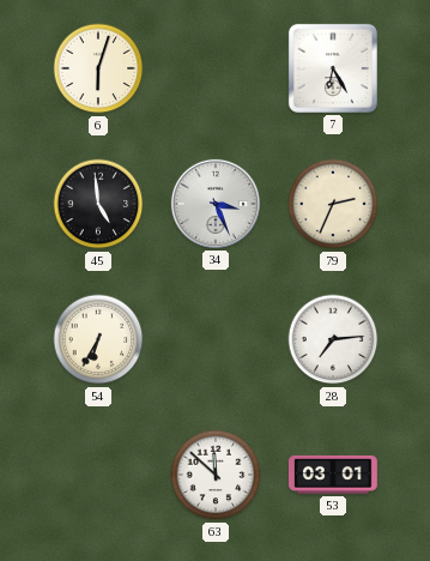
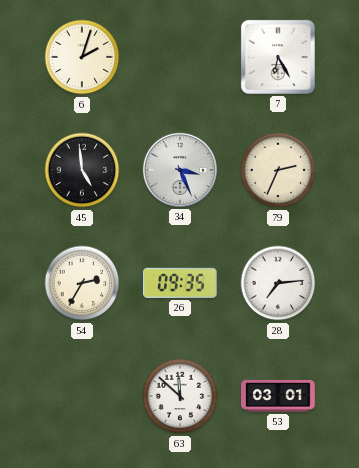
6: 6:03 -> 2:03 (82, 57)
54: 6:35 -> 2:35 (82, 283)
26: none -> 09:35 (180, 283)
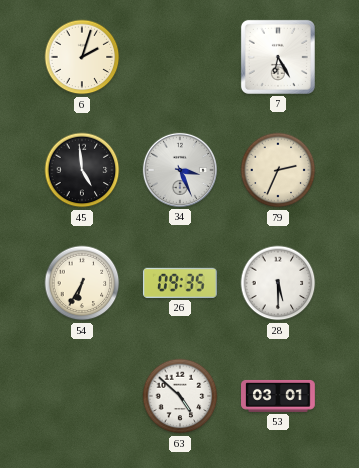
54: 2:35 -> 6:35 (82, 283)
28: 7:14 -> 5:30 (278, 283)
63: 11:52 -> 4:52 (180, 396)
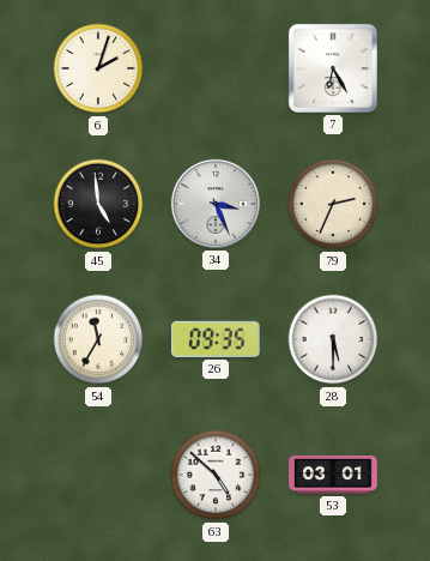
54: 6:35 -> 11:35 (98, 339)
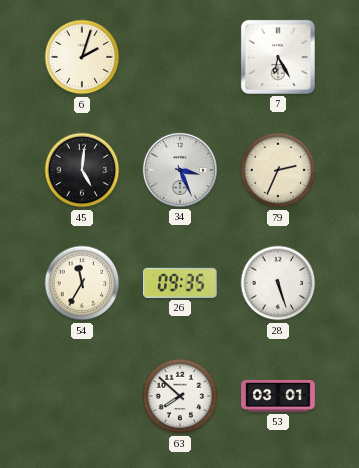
45: 4:59 -> 5:01 (82, 170)
28: 5:30 -> 5:27 (278, 283)
63: 4:52 -> 7:52 (180, 396)
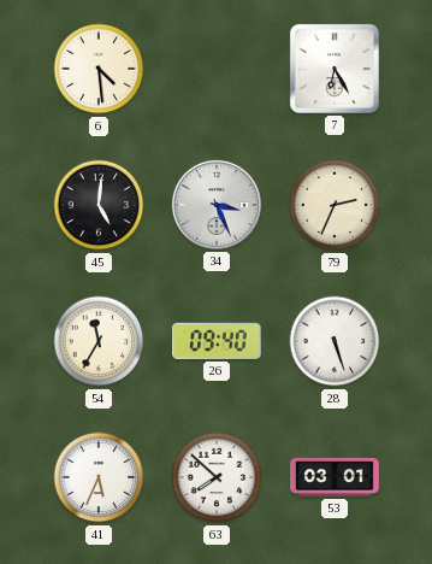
6: 2:03 -> 4:29 (99, 69)
26: 09:35 -> 09:40 (217, 341)
41: none -> 5:34 (99, 477)
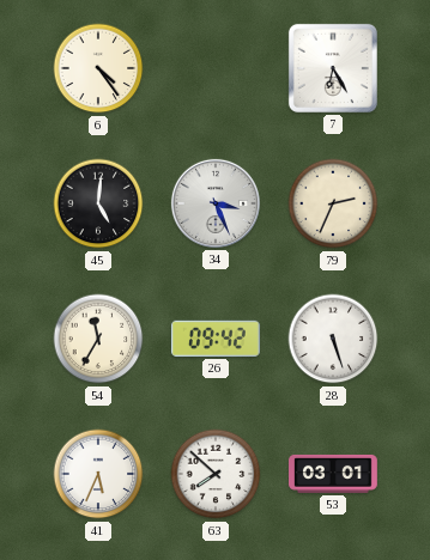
6: 4:29 -> 4:24 (98, 68)
26: 09:40 -> 09:42 (216, 339)
